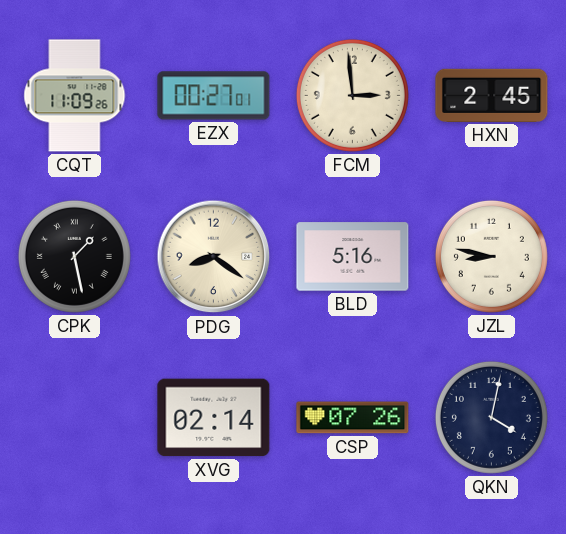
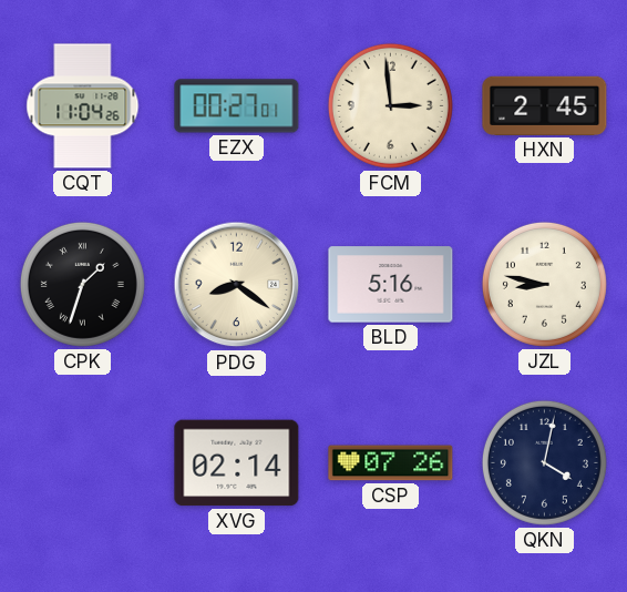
CQT: 11:09 -> 11:04 (83, 106)
CPK: 1:28 -> 1:33 (82, 284)
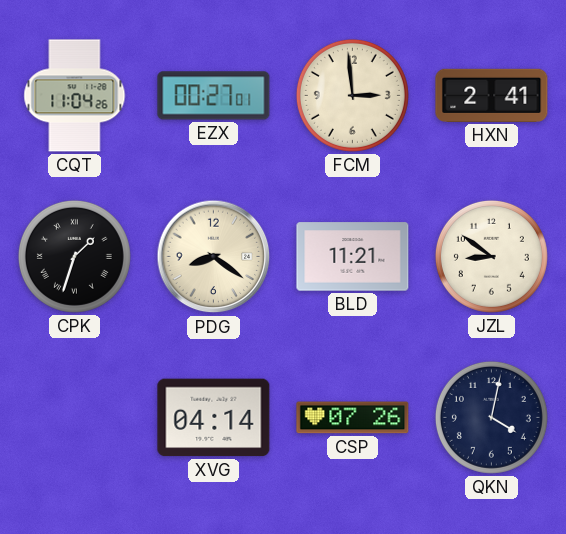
HXN: 2:45 -> 2:41 (492, 95)
BLD: 5:16 -> 11:21 (353, 257)
JZL: 8:47 -> 8:51 (491, 256)
XVG: 02:14 -> 04:14 (214, 418)
